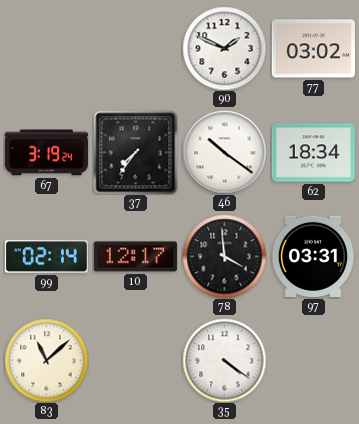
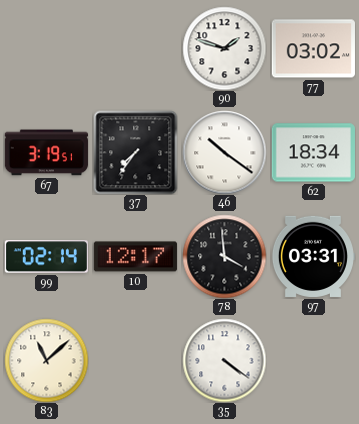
90: 1:49 -> 1:48 (224, 48)
67: 3:19:24 -> 3:19:51 (46, 153)
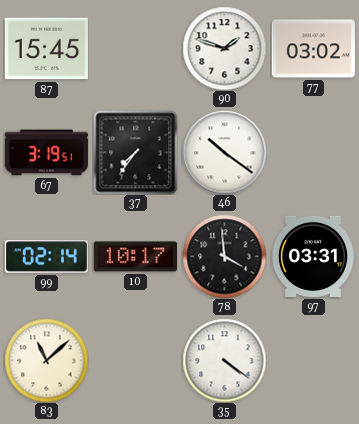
87: none -> 15:45 (46, 49)
62: 18:34 -> none (313, 153)
10: 12:17 -> 10:17 (135, 257)
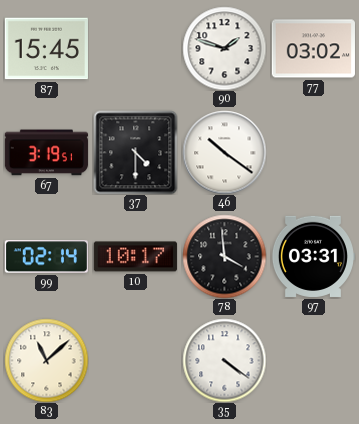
37: 7:36 -> 4:30 (135, 152)
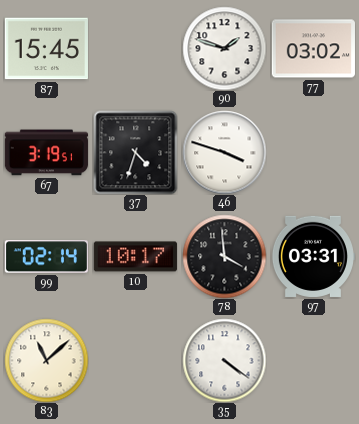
37: 4:30 -> 4:33 (135, 152)
46: 10:21 -> 3:48 (224, 152)
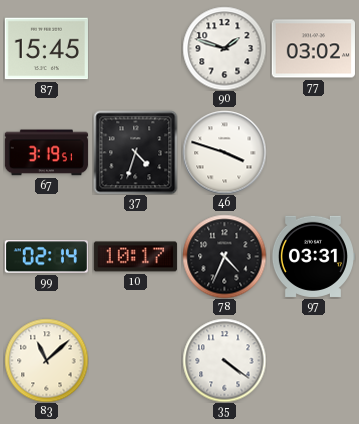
78: 3:59 -> 4:34 (224, 256)
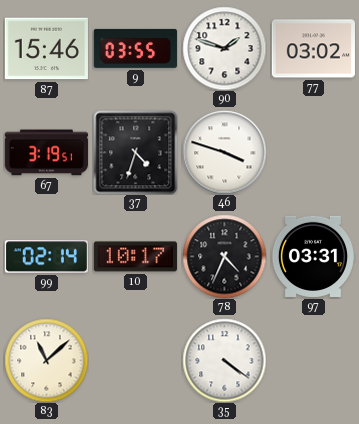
87: 15:45 -> 15:46 (46, 49)
9: none -> 03:55 (135, 48)
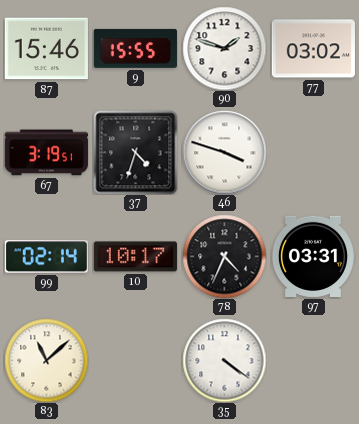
9: 03:55 -> 15:55 (135, 48)
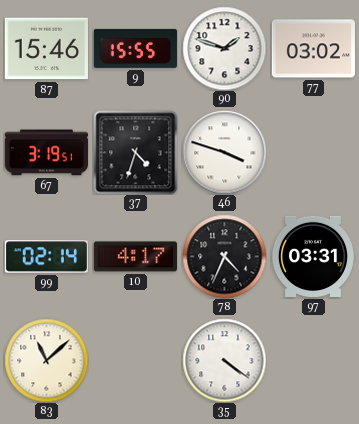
10: 10:17 -> 4:17 (135, 257)
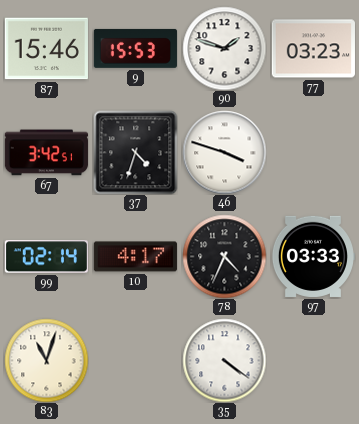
9: 15:55 -> 15:53 (135, 48)
77: 03:02 -> 03:23 (313, 49)
67: 3:19 -> 3:42 (46, 153)
97: 03:31 -> 03:33 (313, 256)
83: 11:08 -> 11:03 (46, 360)
